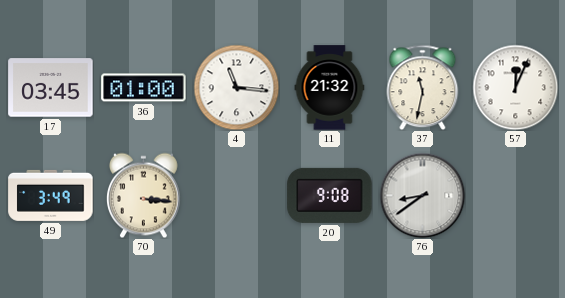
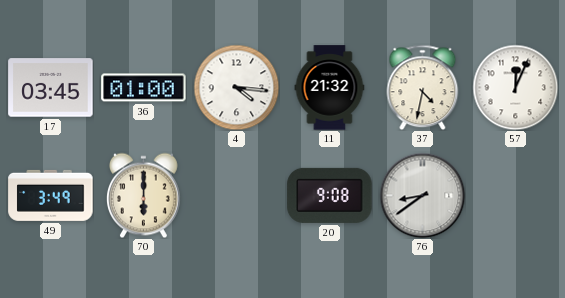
4: 11:16 -> 4:16 (236, 87)
37: 11:32 -> 4:32 (423, 87)
70: 3:16 -> 6:00 (143, 195)
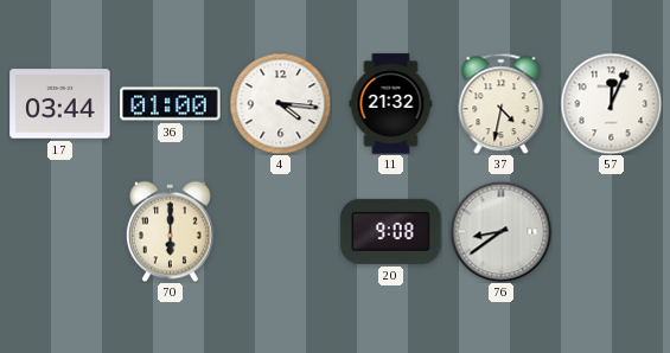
17: 03:45 -> 03:44 (60, 104)
49: 3:49 -> none (51, 195)
